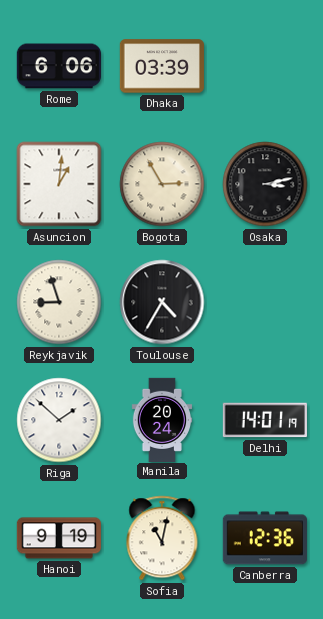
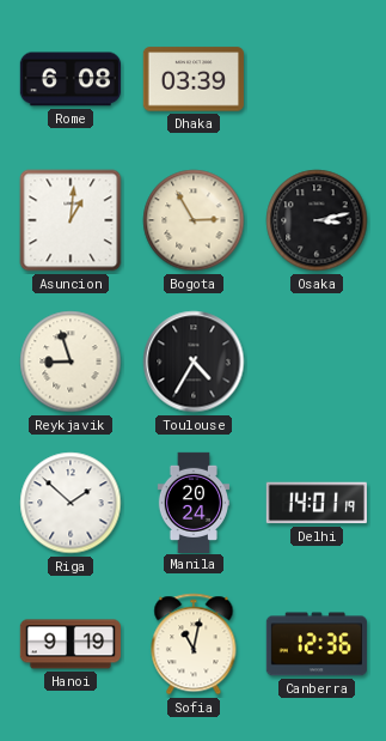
Rome: 6:06 -> 6:08 (71, 79)
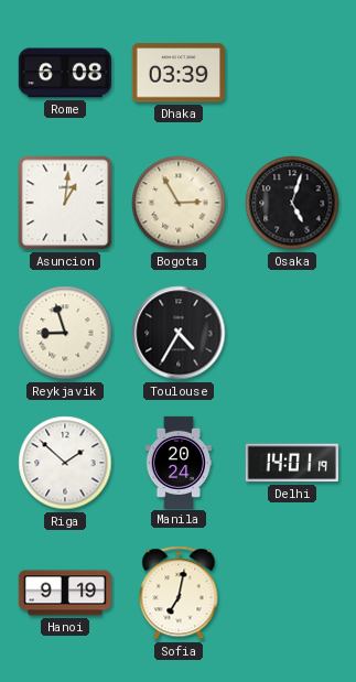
Osaka: 3:13 -> 5:03 (292, 203)
Sofia: 11:02 -> 7:02 (179, 593)
Canberra: 12:36 -> none (317, 644)
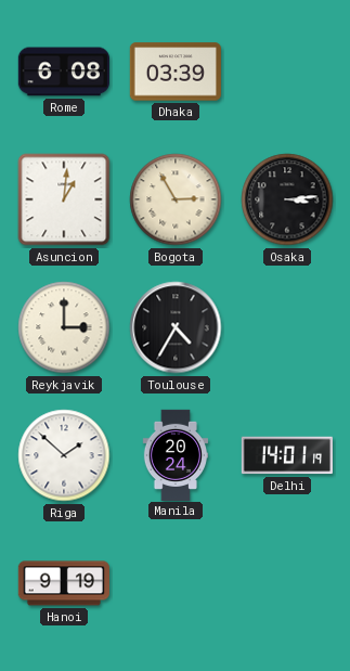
Osaka: 5:03 -> 3:14 (287, 199)
Reykjavik: 8:57 -> 3:00 (64, 327)
Sofia: 7:02 -> none (179, 593)
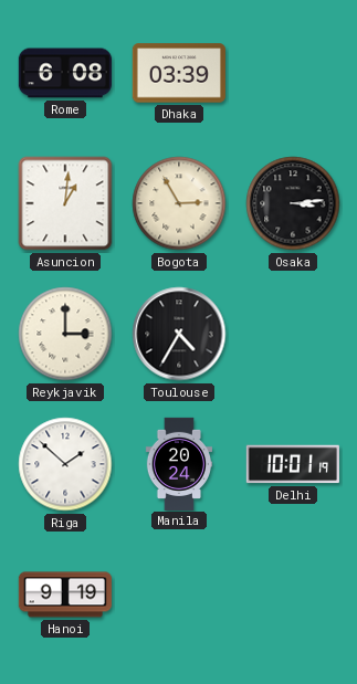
Delhi: 14:01 -> 10:01 (293, 464)
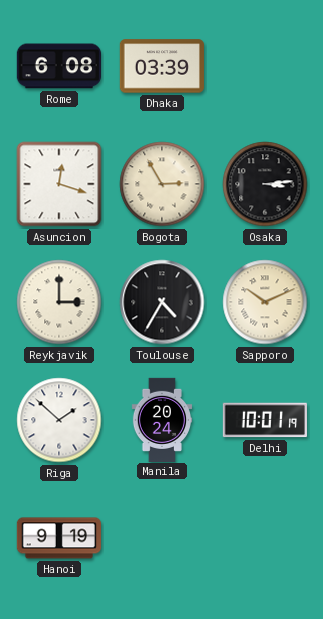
Asuncion: 1:01 -> 12:18 (59, 184)
Sapporo: none -> 10:11 (265, 302)
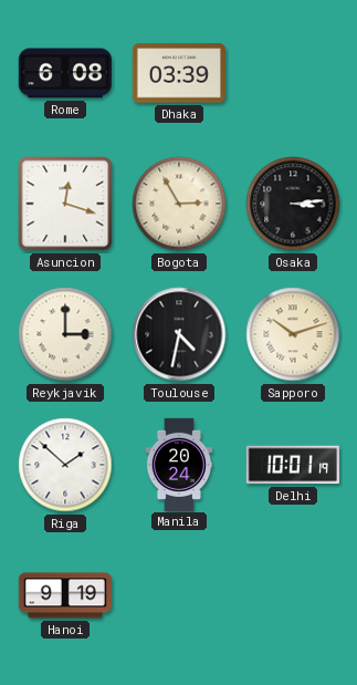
Toulouse: 4:35 -> 4:32 (179, 334)
Sapporo: 10:11 -> 10:12 (293, 334)
